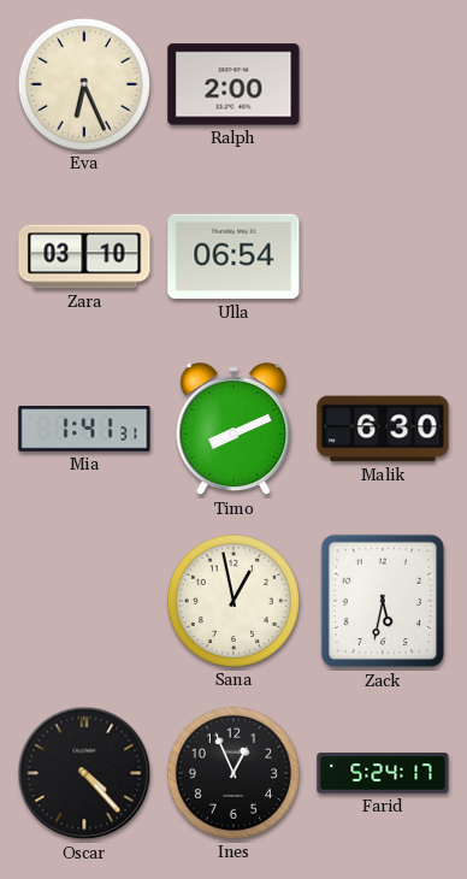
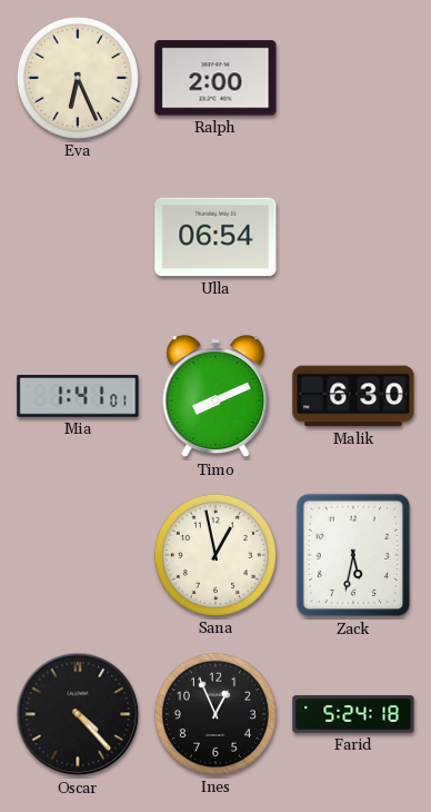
Zara: 03:10 -> none (84, 256)
Mia: 1:41:31 -> 1:41:01 (78, 396)
Farid: 5:24:17 -> 5:24:18 (353, 714)
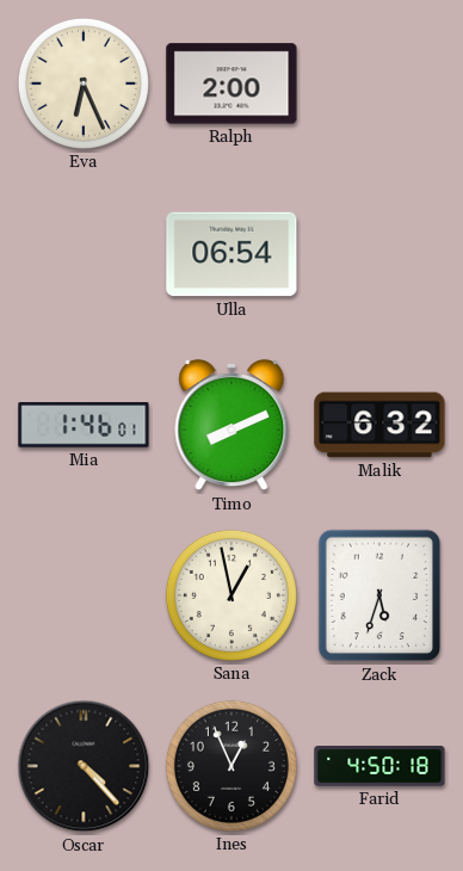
Mia: 1:41 -> 1:46 (84, 425)
Malik: 6:30 -> 6:32 (379, 425)
Zack: 5:32 -> 5:33 (379, 595)
Farid: 5:24 -> 4:50 (379, 766)
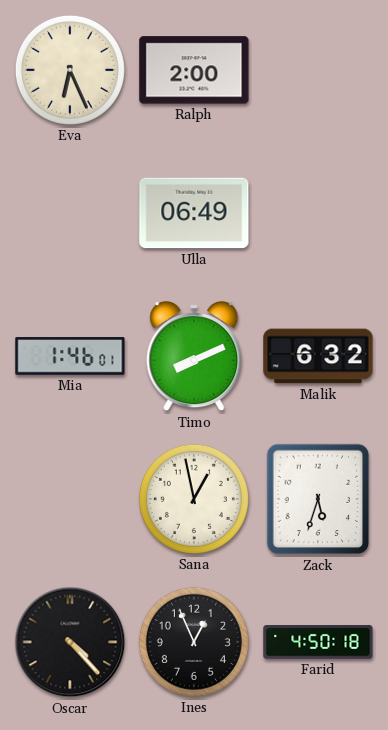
Ulla: 06:54 -> 06:49 (194, 213)
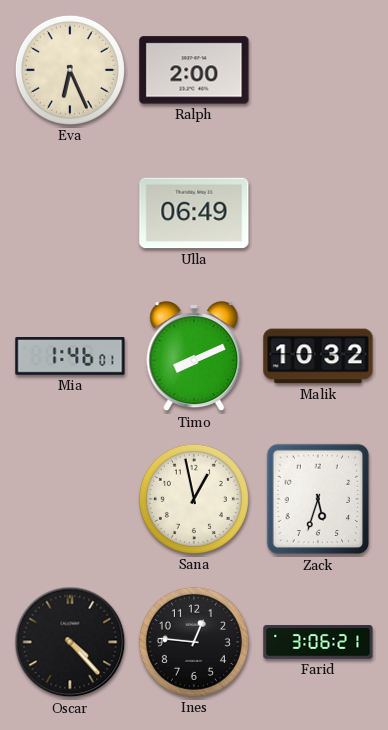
Malik: 6:32 -> 10:32 (318, 356)
Ines: 12:56 -> 12:46 (194, 642)
Farid: 4:50 -> 3:06 (318, 642)
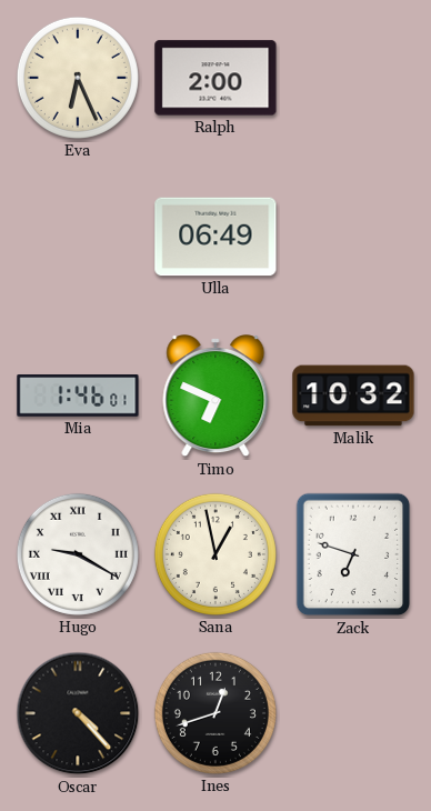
Timo: 8:11 -> 6:49 (215, 397)
Hugo: none -> 9:20 (78, 554)
Zack: 5:33 -> 6:48 (353, 554)
Ines: 12:46 -> 12:42 (215, 713)
Farid: 3:06 -> none (318, 642)
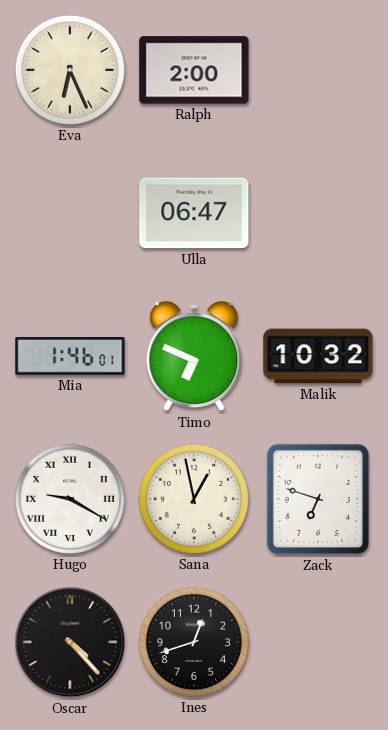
Ulla: 06:49 -> 06:47 (194, 213)
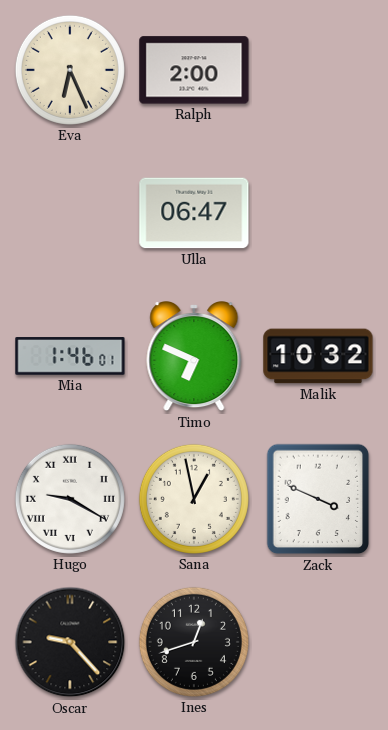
Zack: 6:48 -> 3:49 (318, 499)
Oscar: 4:23 -> 9:23 (70, 642)
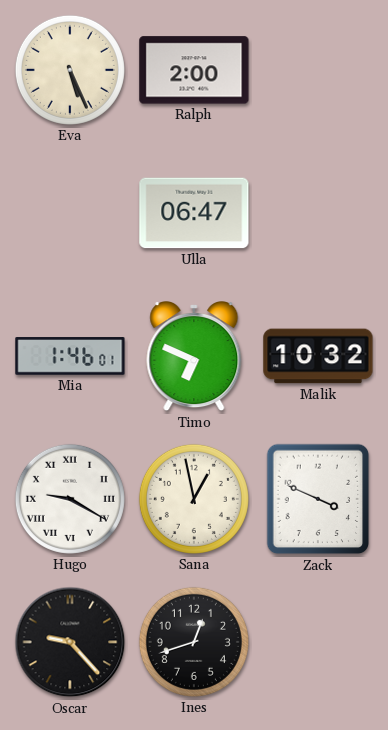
Eva: 6:26 -> 5:26 (70, 70)
